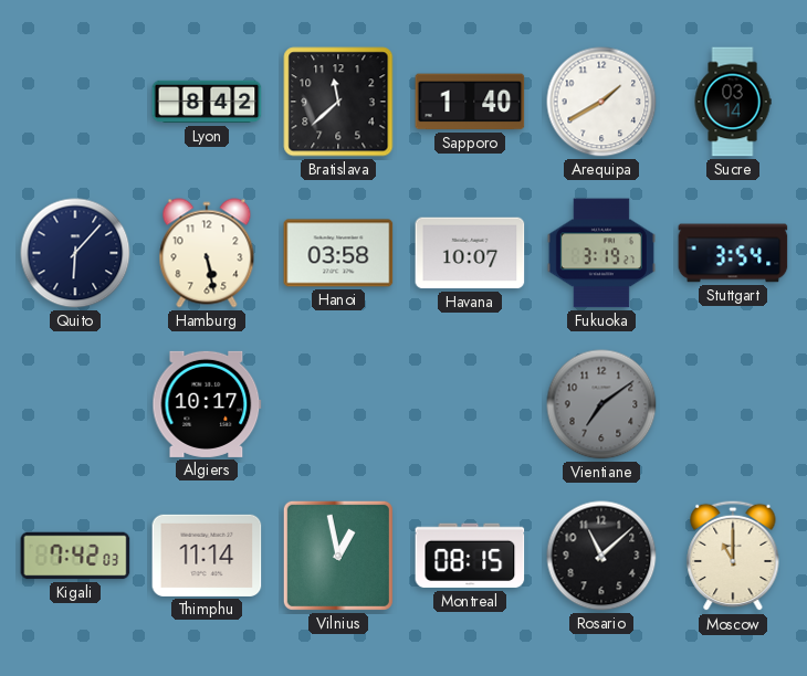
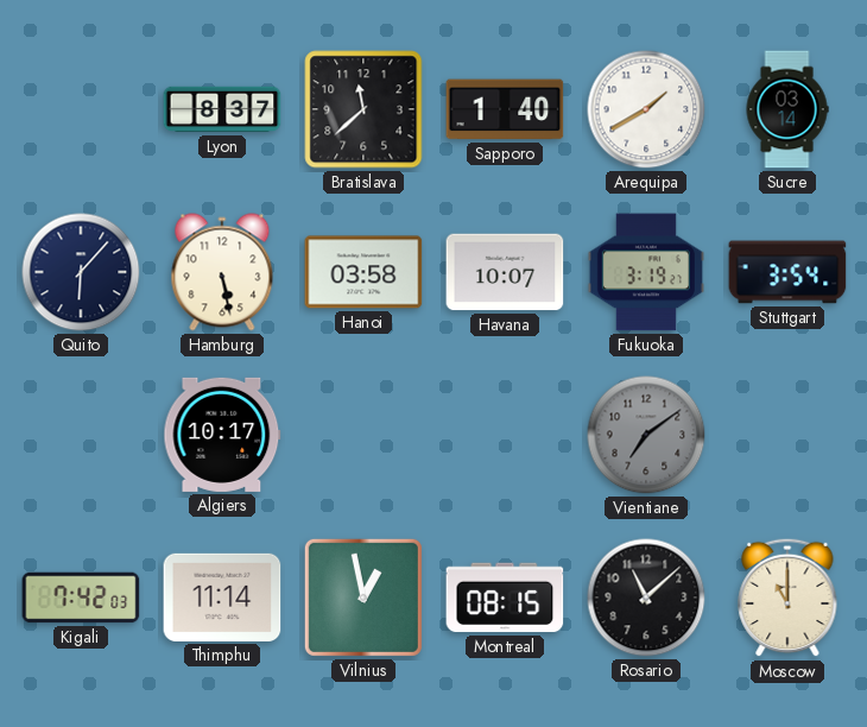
Lyon: 8:42 -> 8:37 (222, 109)
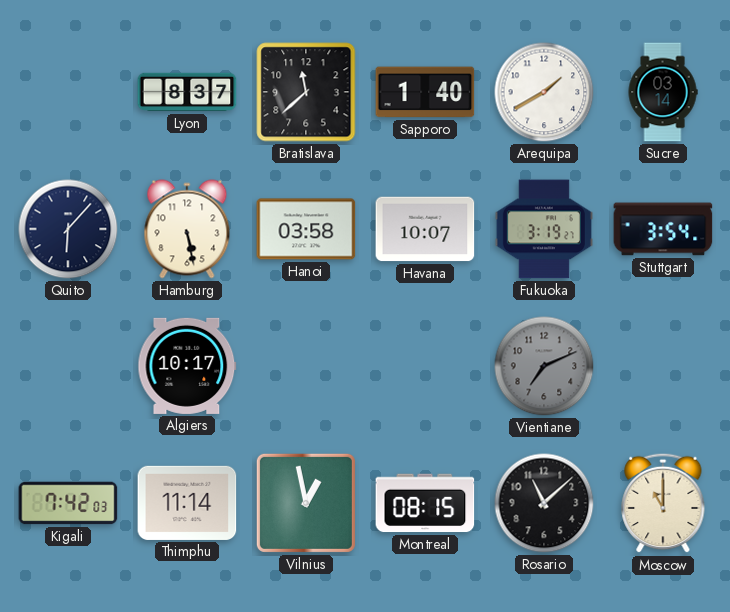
Vientiane: 7:09 -> 7:11 (544, 366)
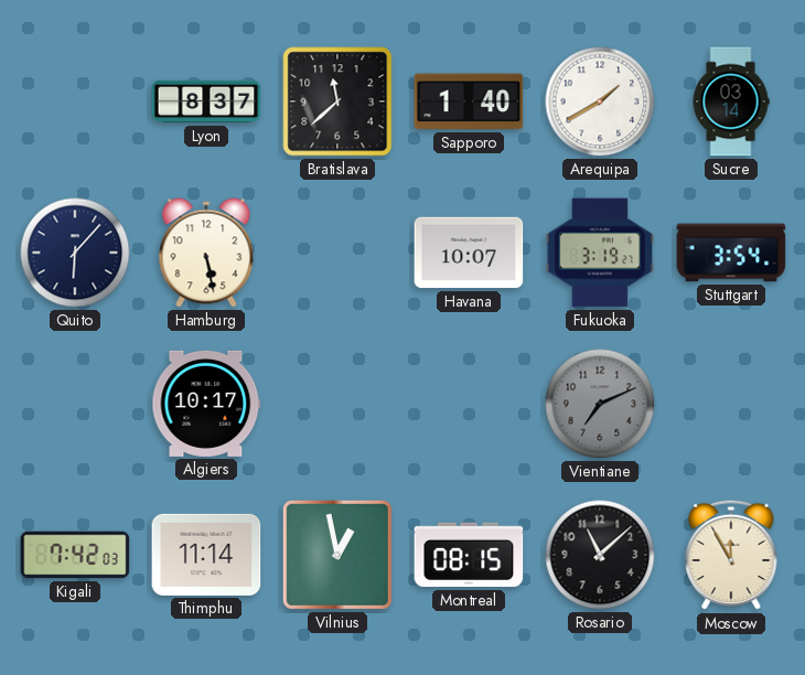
Hanoi: 03:58 -> none (306, 229)
Moscow: 11:00 -> 11:55 (731, 555)
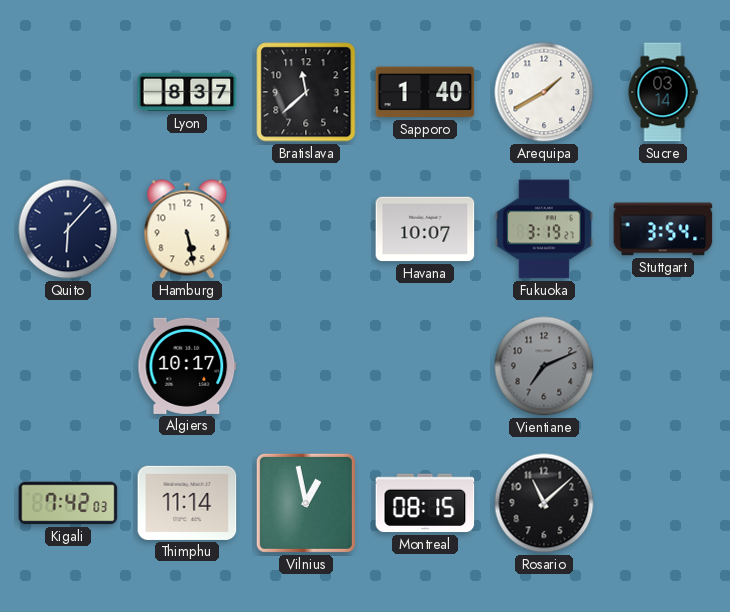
Moscow: 11:55 -> none (731, 555)
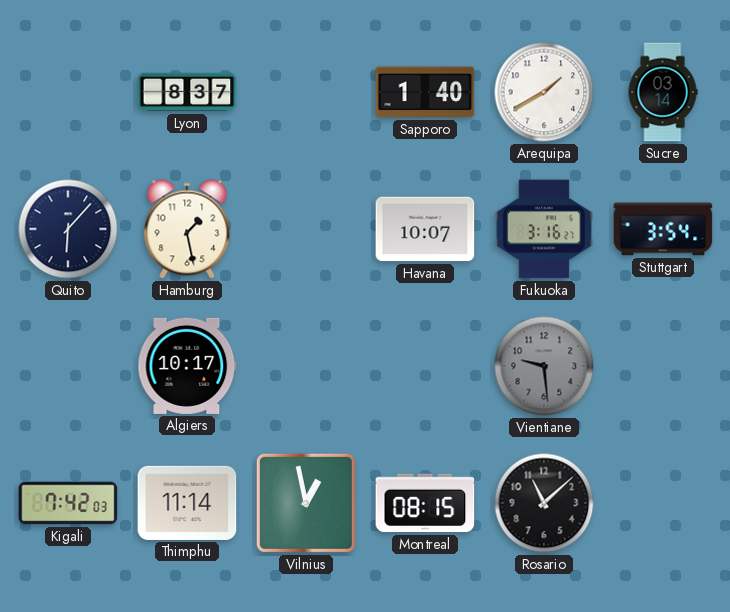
Bratislava: 11:38 -> none (306, 92)
Hamburg: 5:28 -> 1:28 (187, 229)
Fukuoka: 3:19 -> 3:16 (544, 229)
Vientiane: 7:11 -> 9:29 (544, 366)
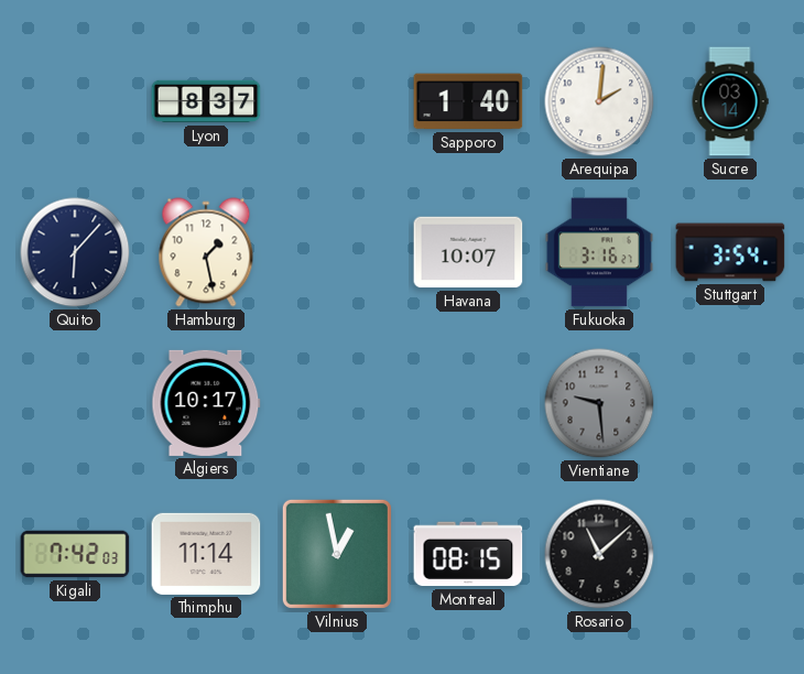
Arequipa: 1:40 -> 2:01 (599, 101)
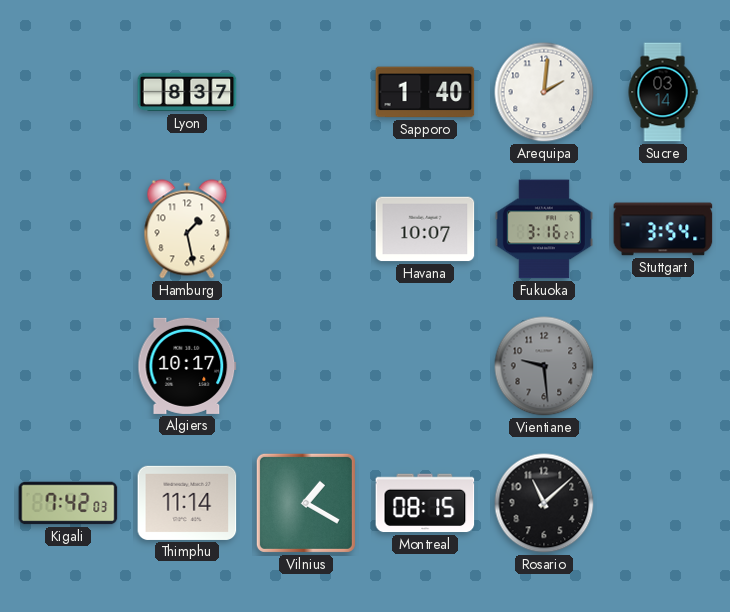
Quito: 6:07 -> none (75, 252)
Vilnius: 12:58 -> 1:20 (306, 503)
